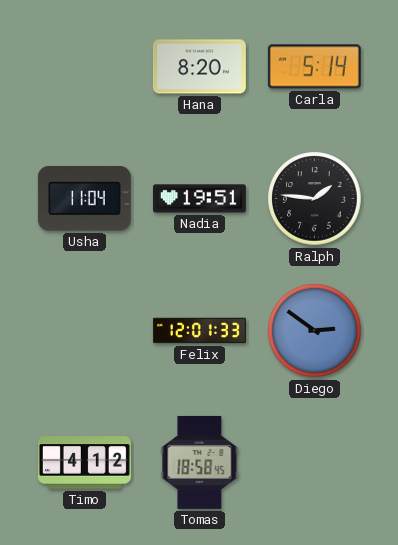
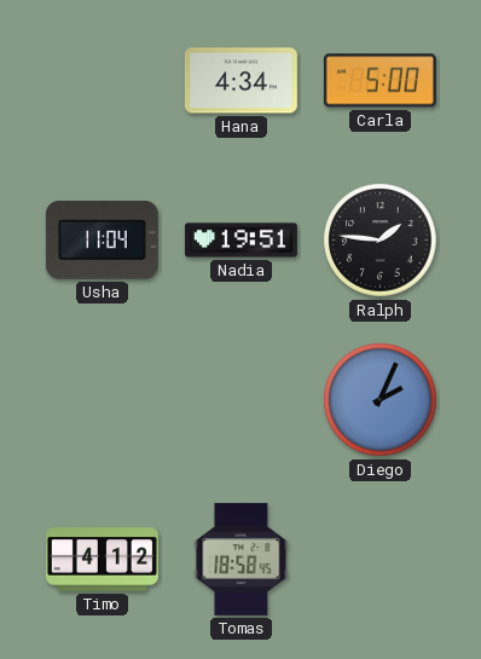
Hana: 8:20 -> 4:34 (240, 81)
Carla: 5:14 -> 5:00 (379, 81)
Felix: 12:01 -> none (199, 331)
Diego: 2:51 -> 2:04 (381, 400)
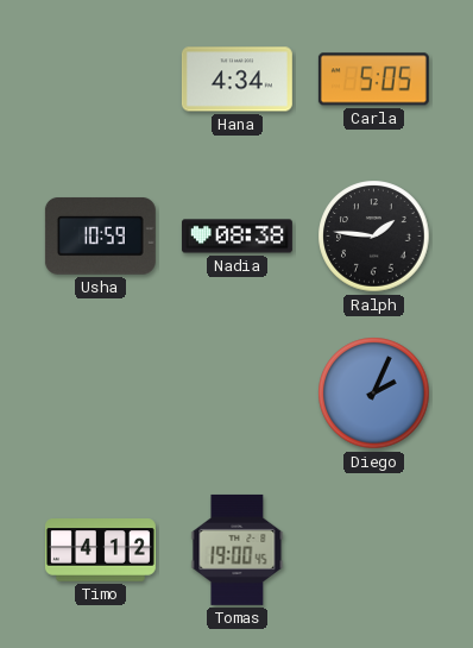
Carla: 5:00 -> 5:05 (373, 80)
Usha: 11:04 -> 10:59 (100, 235)
Nadia: 19:51 -> 08:38 (236, 237)
Tomas: 18:58 -> 19:00 (238, 549)
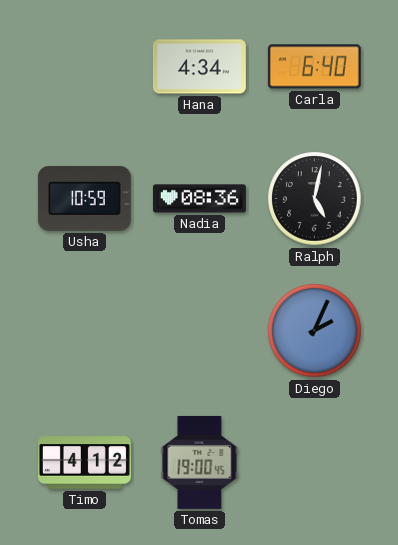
Carla: 5:05 -> 6:40 (314, 67)
Nadia: 08:38 -> 08:36 (199, 199)
Ralph: 1:46 -> 5:02 (315, 199)
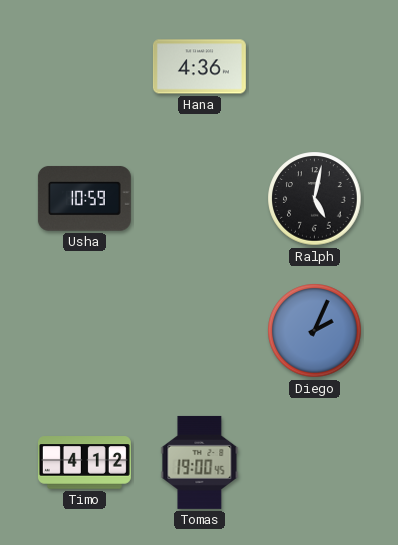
Hana: 4:34 -> 4:36 (199, 67)
Carla: 6:40 -> none (314, 67)
Nadia: 08:36 -> none (199, 199)
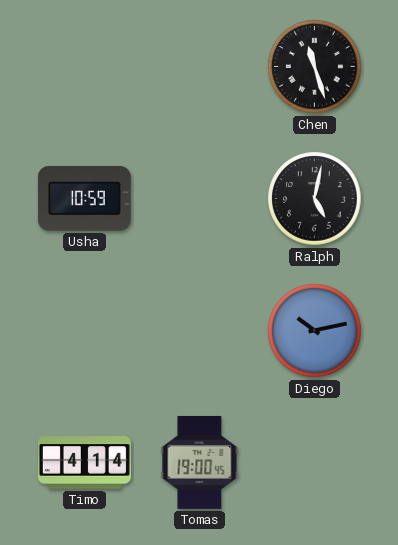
Hana: 4:36 -> none (199, 67)
Chen: none -> 11:27 (315, 67)
Diego: 2:04 -> 10:13 (315, 331)
Timo: 4:12 -> 4:14 (84, 463)
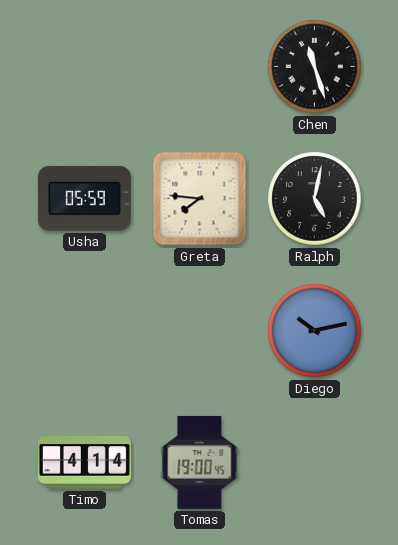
Usha: 10:59 -> 05:59 (84, 198)
Greta: none -> 7:46 (200, 199)
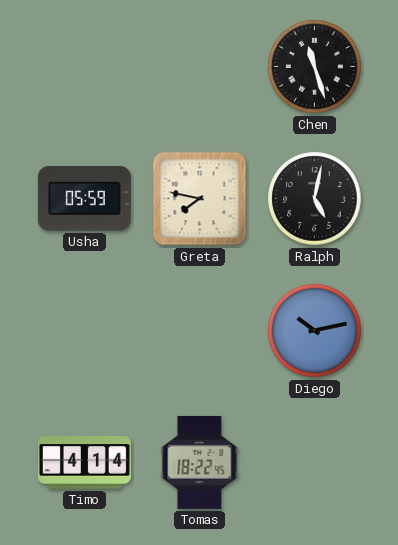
Greta: 7:46 -> 7:47 (200, 199)
Tomas: 19:00 -> 18:22 (200, 462)
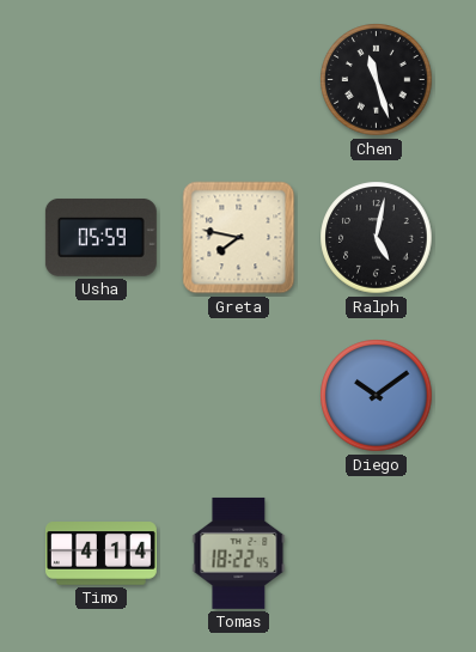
Diego: 10:13 -> 10:09 (377, 396)
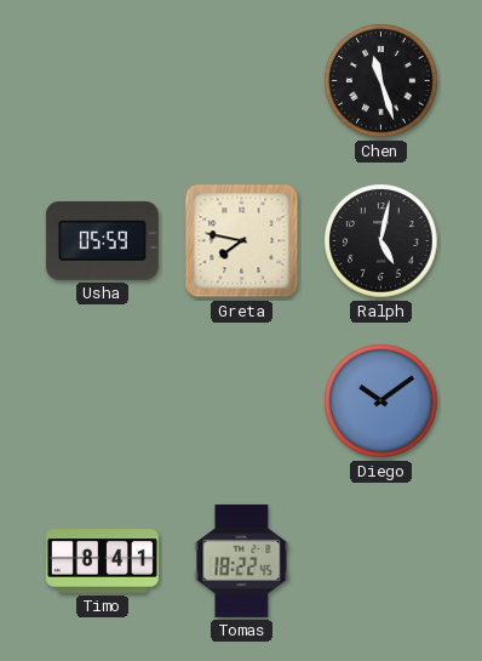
Timo: 4:14 -> 8:41 (102, 562)
